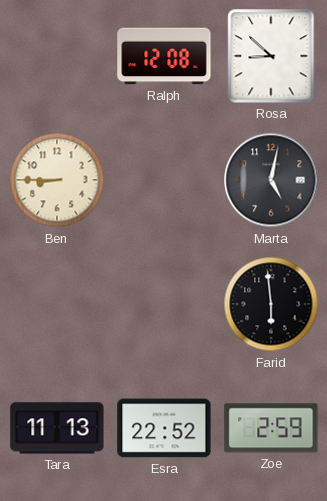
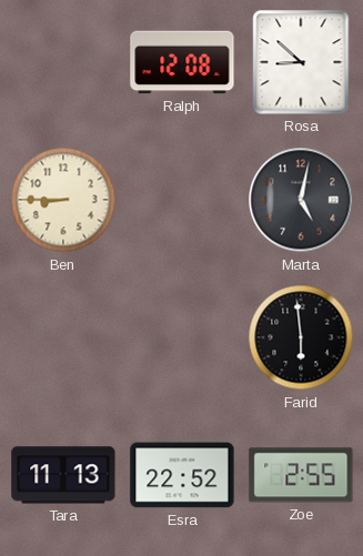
Zoe: 2:59 -> 2:55 (301, 475)
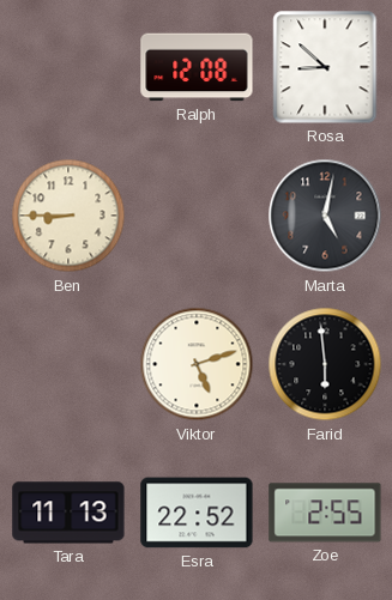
Viktor: none -> 5:12 (197, 364)
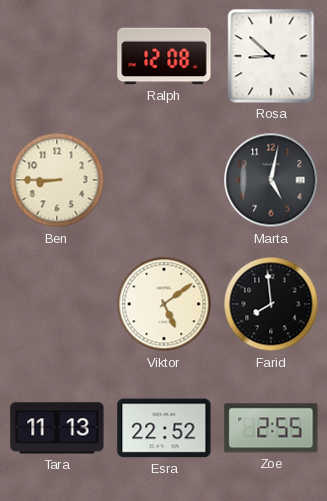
Viktor: 5:12 -> 5:09 (164, 304)
Farid: 5:59 -> 7:59 (271, 304)
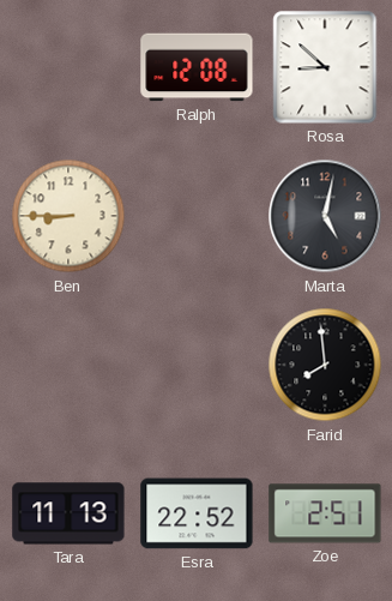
Viktor: 5:09 -> none (164, 304)
Zoe: 2:55 -> 2:51 (325, 513)
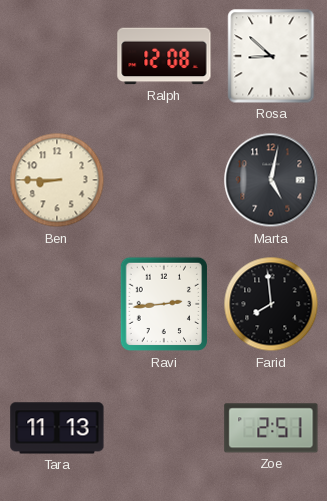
Ravi: none -> 2:44 (163, 304)
Esra: 22:52 -> none (197, 513)
